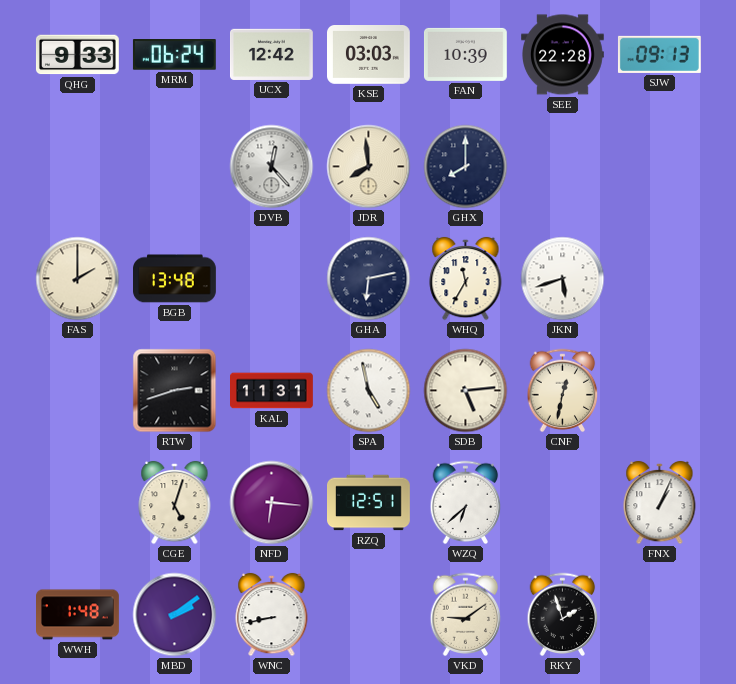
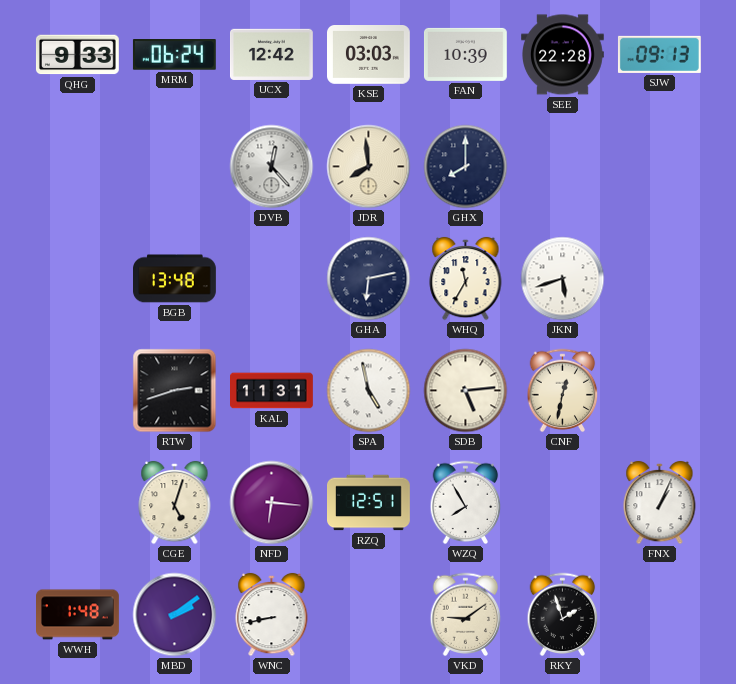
FAS: 2:00 -> none (78, 279)
WZQ: 6:38 -> 7:55 (466, 503)
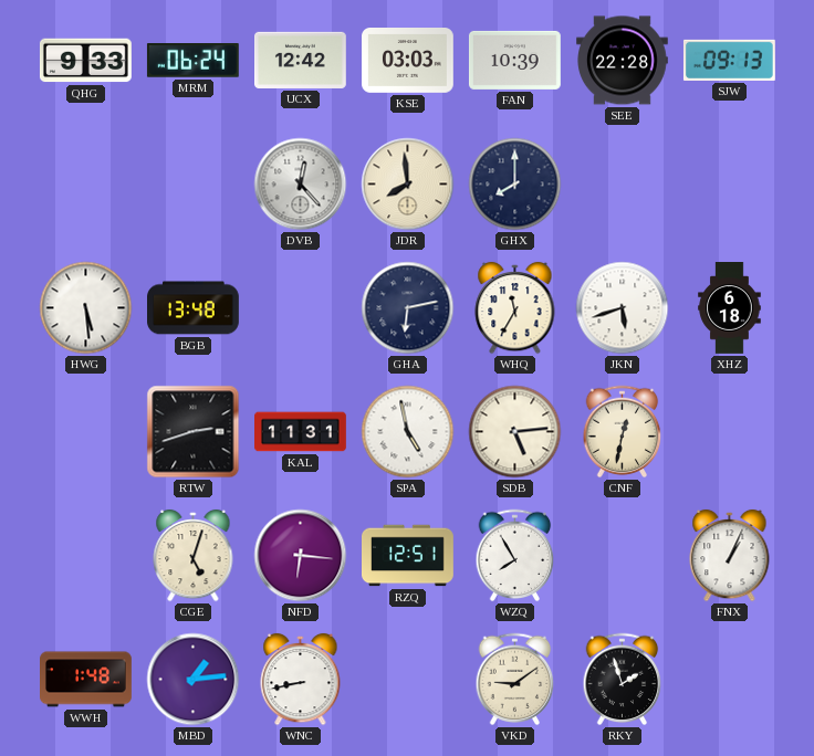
HWG: none -> 5:29 (86, 308)
XHZ: none -> 6:18 (730, 308)
MBD: 2:09 -> 1:14 (194, 680)
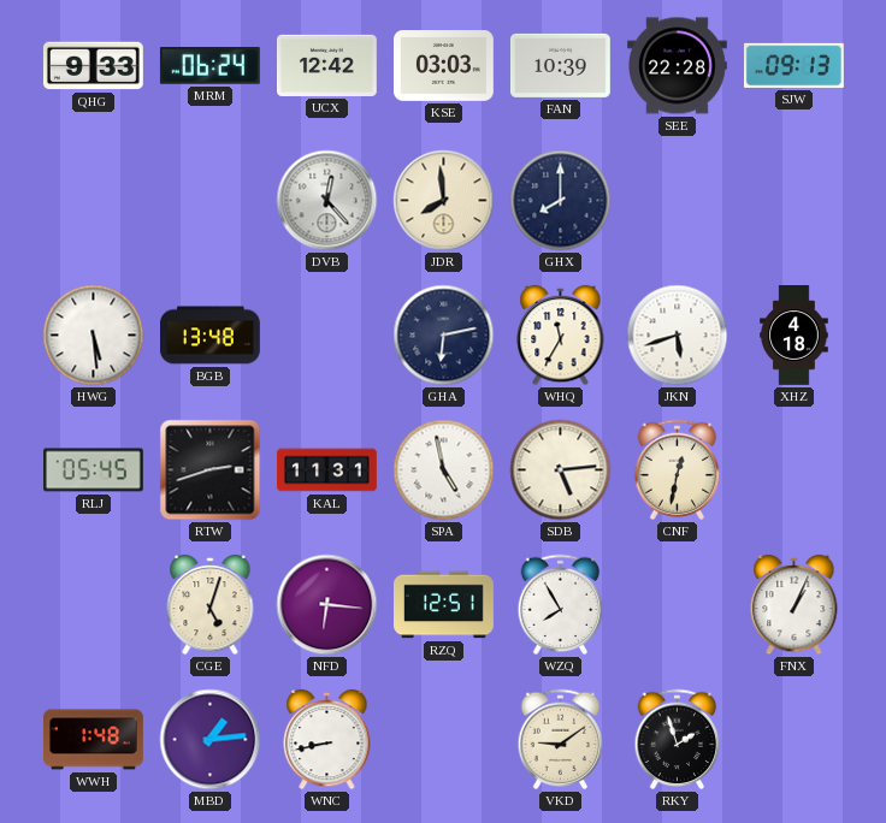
XHZ: 6:18 -> 4:18 (795, 336)
RLJ: none -> 05:45 (94, 470)
